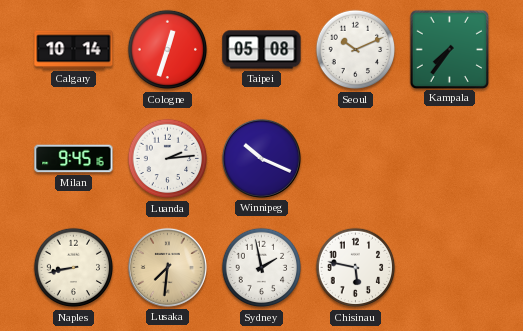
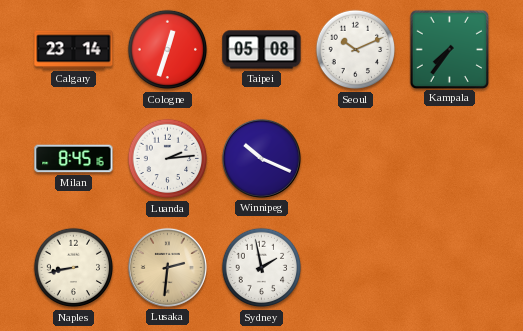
Calgary: 10:14 -> 23:14 (74, 50)
Milan: 9:45 -> 8:45 (74, 159)
Lusaka: 7:31 -> 2:31 (167, 267)
Chisinau: 5:47 -> none (356, 268)
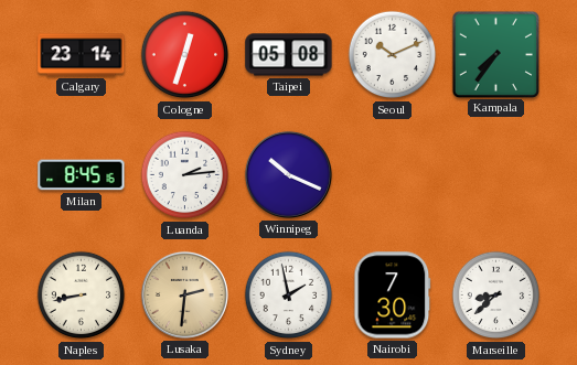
Nairobi: none -> 7:30 (393, 296)
Marseille: none -> 8:38 (496, 296)
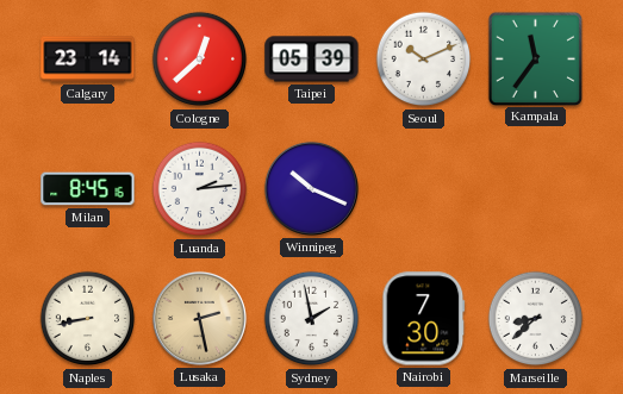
Cologne: 12:33 -> 12:38 (200, 60)
Taipei: 05:08 -> 05:39 (312, 60)
Kampala: 7:36 -> 11:36 (535, 58)
Lusaka: 2:31 -> 2:28 (199, 318)
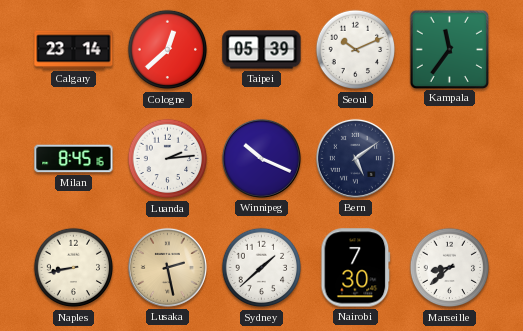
Bern: none -> 5:09 (355, 158)
Sydney: 1:58 -> 1:38 (262, 268)
